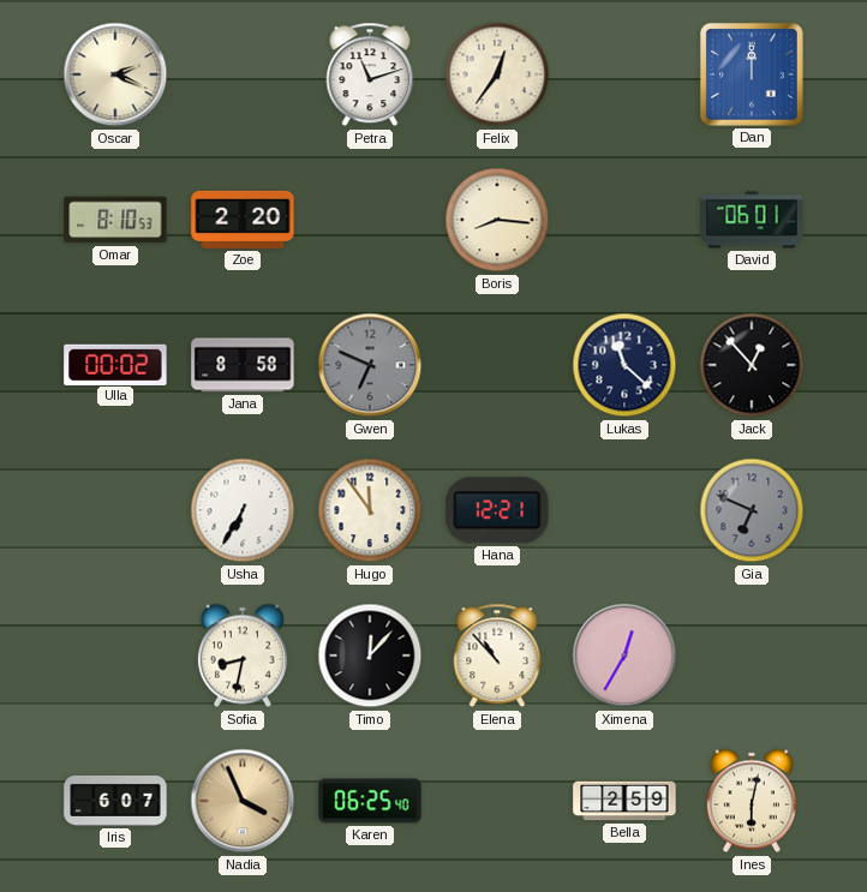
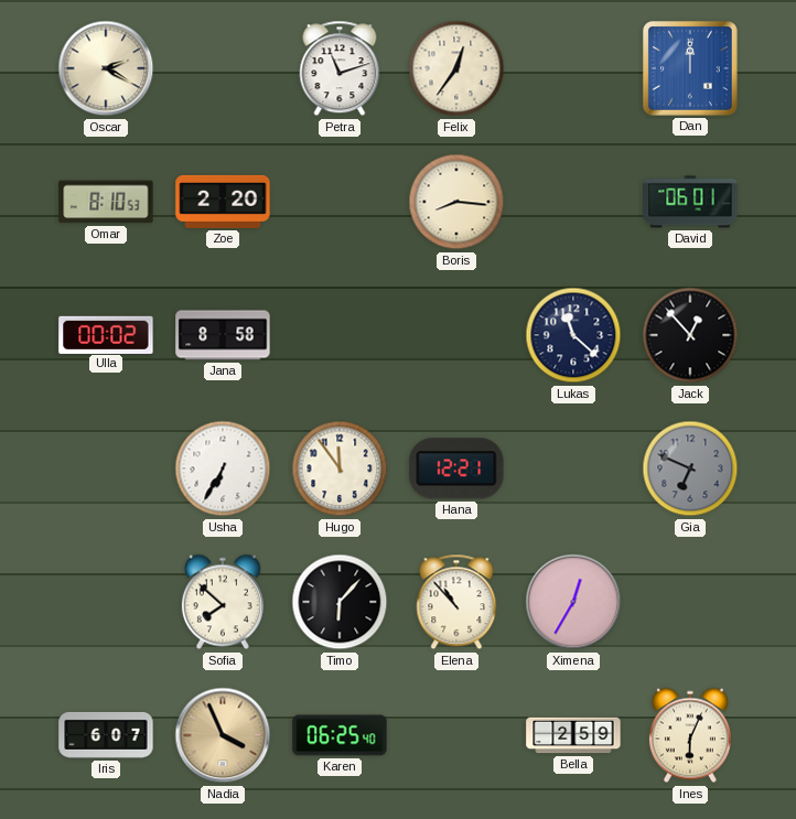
Oscar: 2:19 -> 2:20 (106, 68)
Gwen: 6:49 -> none (370, 365)
Sofia: 8:32 -> 7:52 (223, 602)
Timo: 12:07 -> 6:07 (340, 602)
Ines: 6:02 -> 6:04 (690, 735)
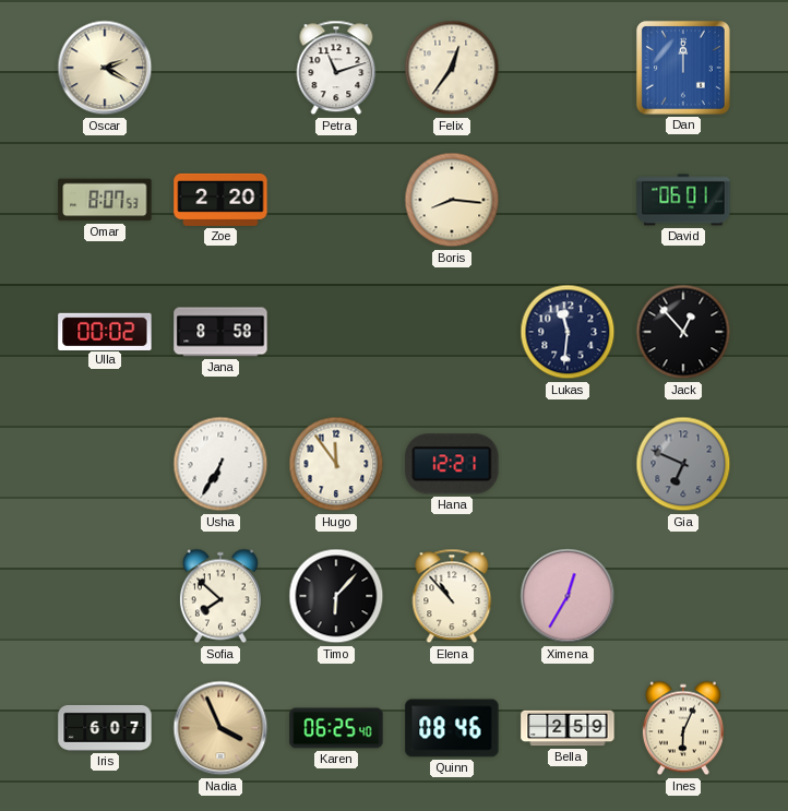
Omar: 8:10 -> 8:07 (105, 200)
Lukas: 11:22 -> 11:31 (568, 332)
Quinn: none -> 08:46 (452, 728)
